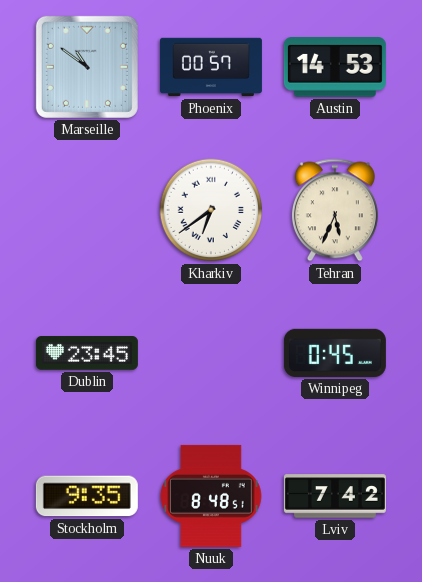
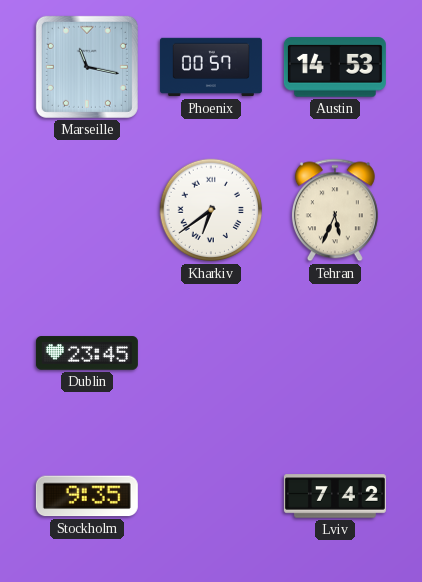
Marseille: 10:51 -> 11:17 (87, 67)
Winnipeg: 0:45 -> none (335, 353)
Nuuk: 8:48 -> none (212, 496)
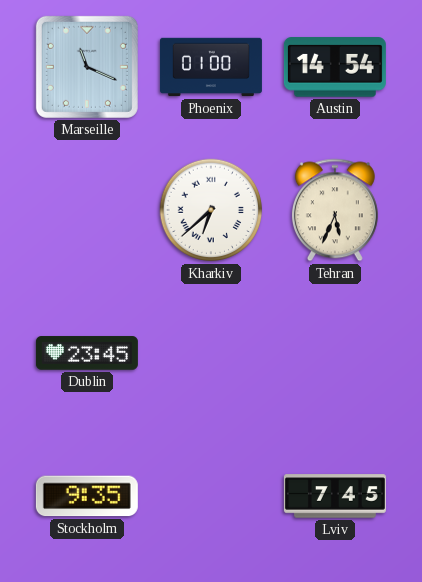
Marseille: 11:17 -> 11:19 (87, 67)
Phoenix: 00:57 -> 01:00 (211, 67)
Austin: 14:53 -> 14:54 (335, 67)
Kharkiv: 6:39 -> 6:38 (211, 210)
Lviv: 7:42 -> 7:45 (335, 496)
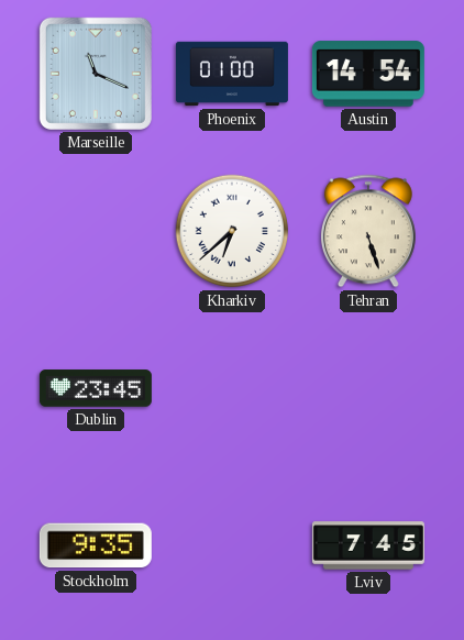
Tehran: 5:34 -> 5:27 (368, 231)
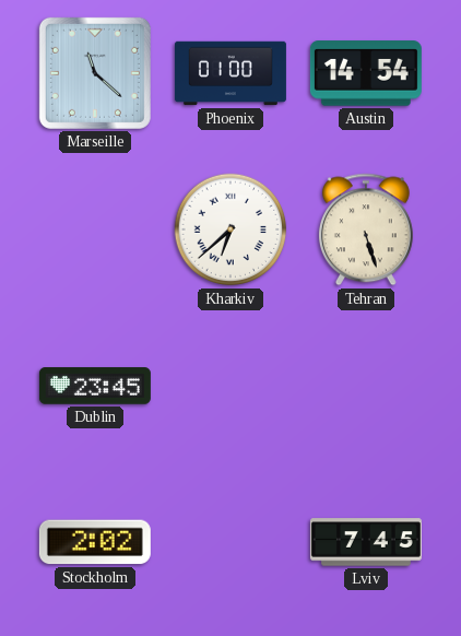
Marseille: 11:19 -> 11:22 (95, 73)
Stockholm: 9:35 -> 2:02 (95, 542)
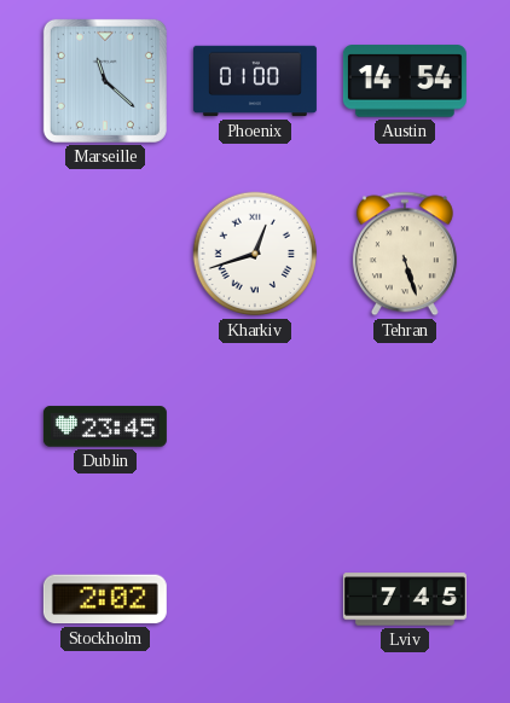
Kharkiv: 6:38 -> 12:42 (255, 254)
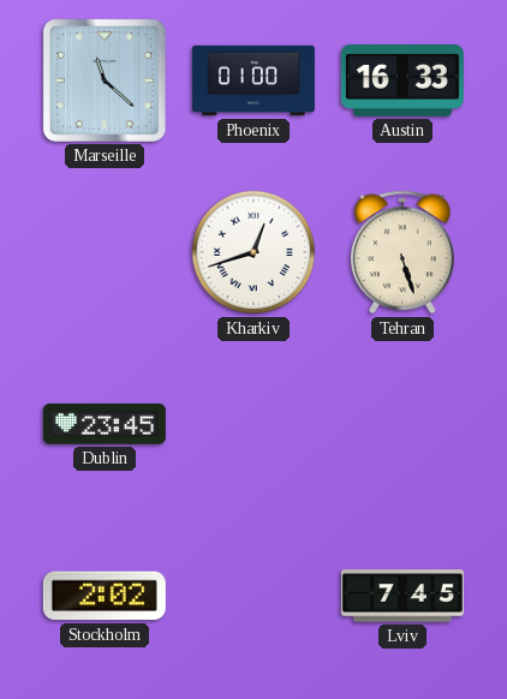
Austin: 14:54 -> 16:33 (402, 80)
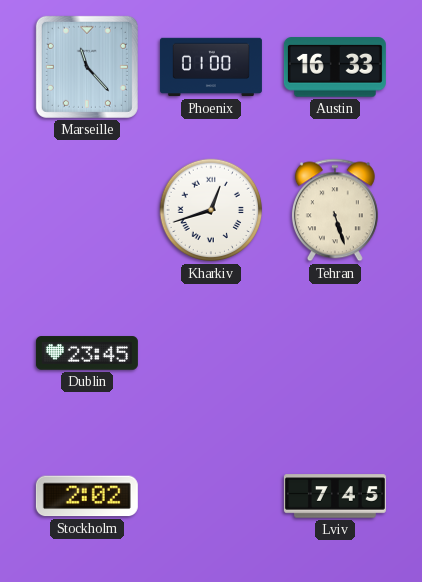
Marseille: 11:22 -> 11:23 (87, 67)
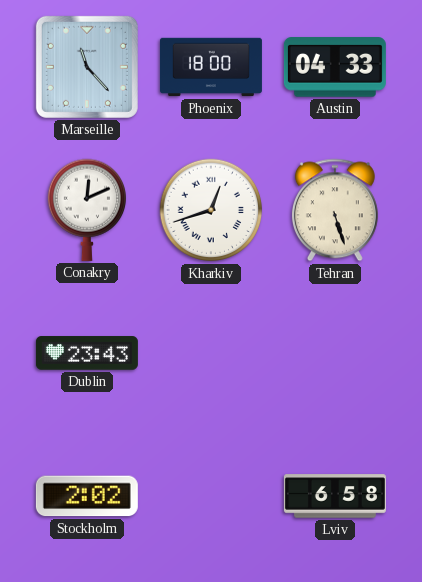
Phoenix: 01:00 -> 18:00 (211, 67)
Austin: 16:33 -> 04:33 (335, 67)
Conakry: none -> 12:11 (86, 210)
Dublin: 23:45 -> 23:43 (87, 353)
Lviv: 7:45 -> 6:58 (335, 496)
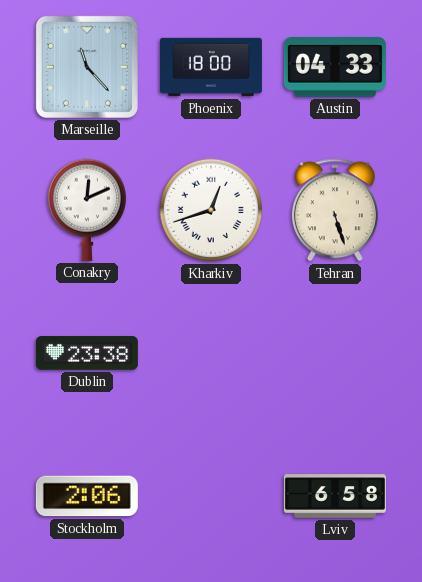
Dublin: 23:43 -> 23:38 (87, 353)
Stockholm: 2:02 -> 2:06 (87, 496)
